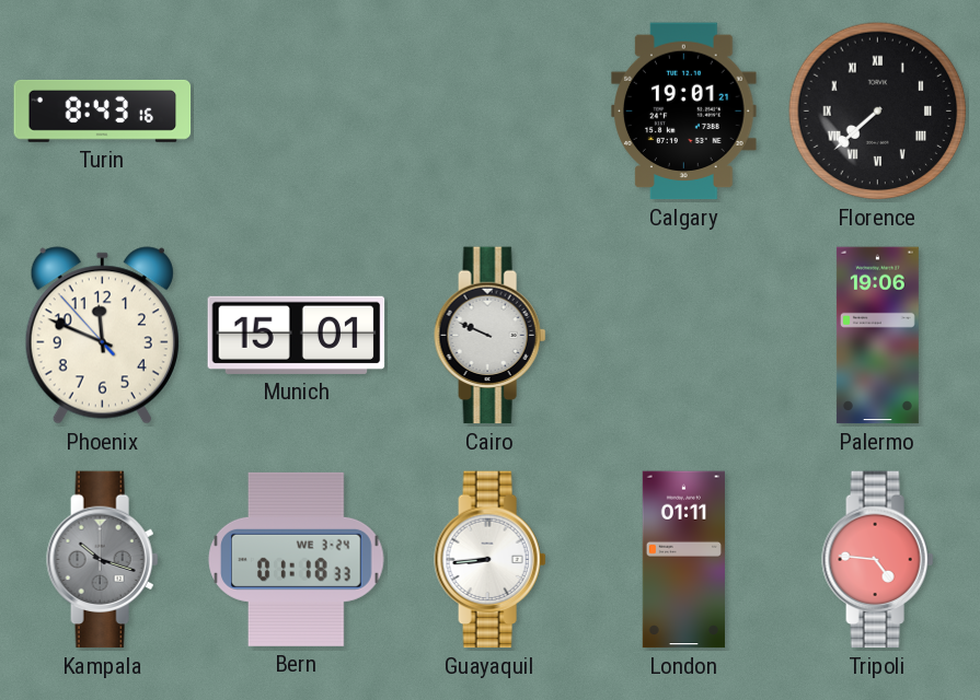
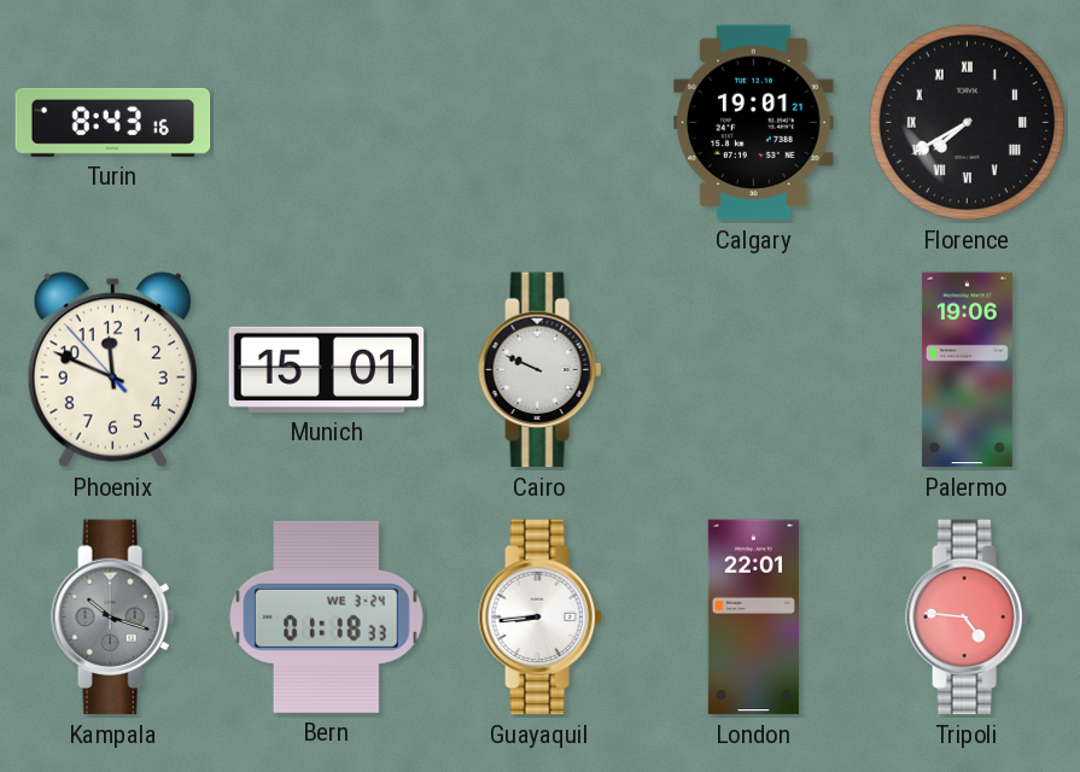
Florence: 7:38 -> 7:40 (968, 123)
London: 01:11 -> 22:01 (753, 618)
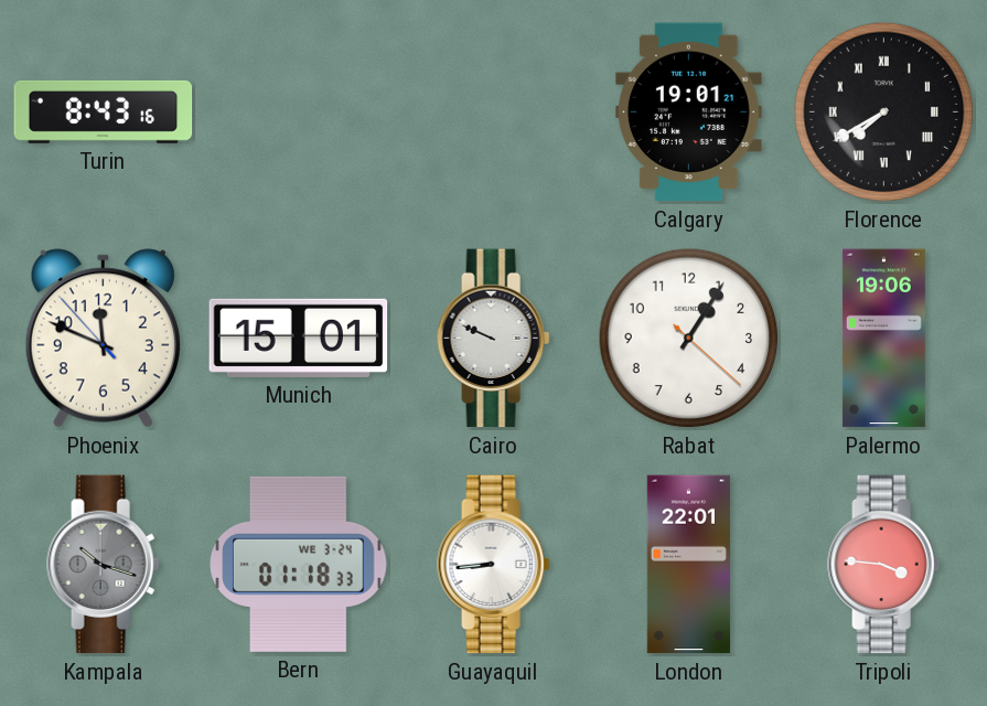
Rabat: none -> 1:05 (689, 339)
Tripoli: 4:46 -> 3:46 (884, 565)
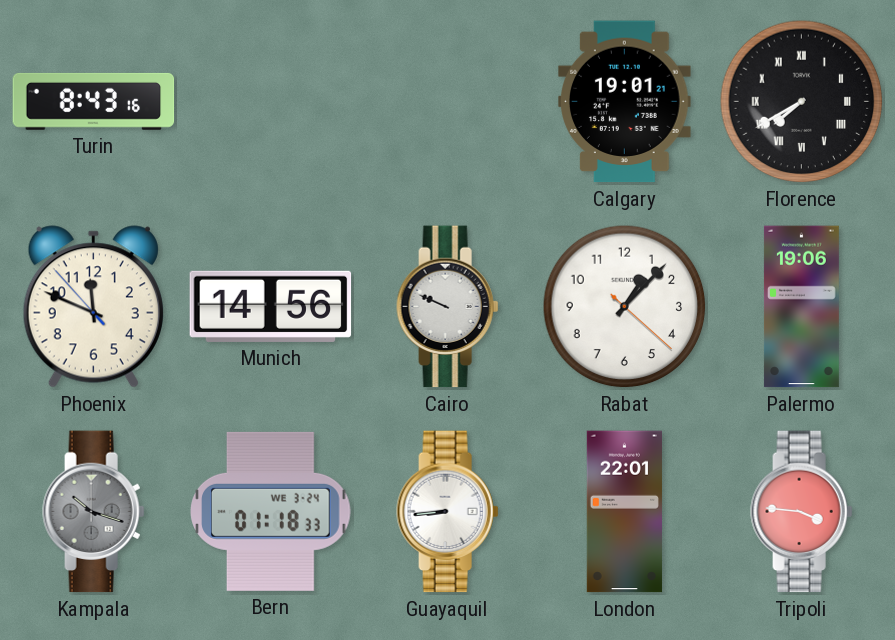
Munich: 15:01 -> 14:56 (271, 306)
Rabat: 1:05 -> 1:07 (625, 307)
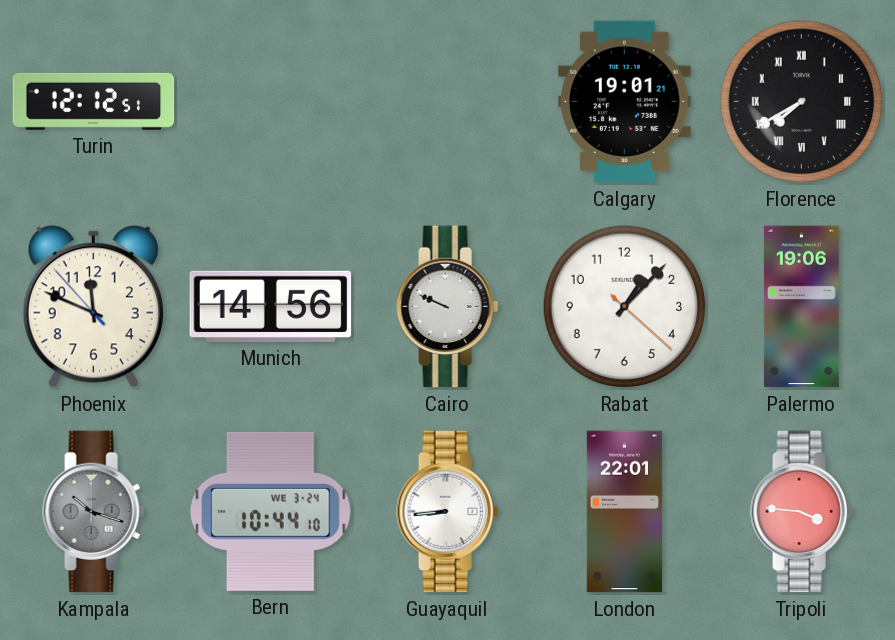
Turin: 8:43 -> 12:12 (94, 101)
Bern: 01:18 -> 10:44 (271, 511)
